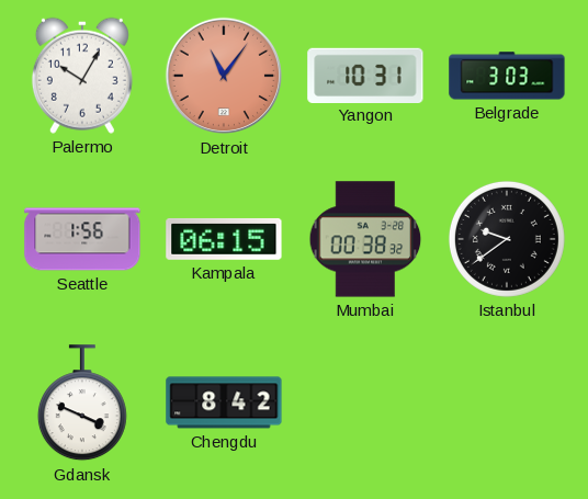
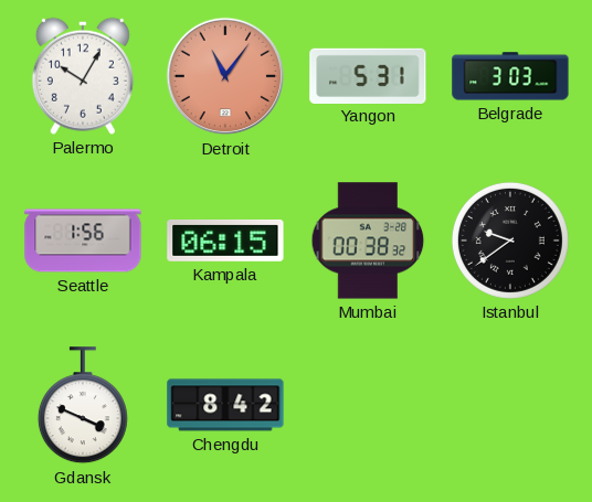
Yangon: 10:31 -> 5:31 (368, 75)
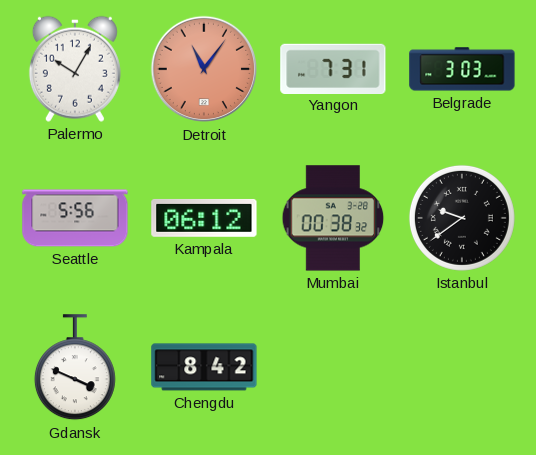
Yangon: 5:31 -> 7:31 (333, 68)
Seattle: 1:56 -> 5:56 (75, 218)
Kampala: 06:15 -> 06:12 (204, 218)
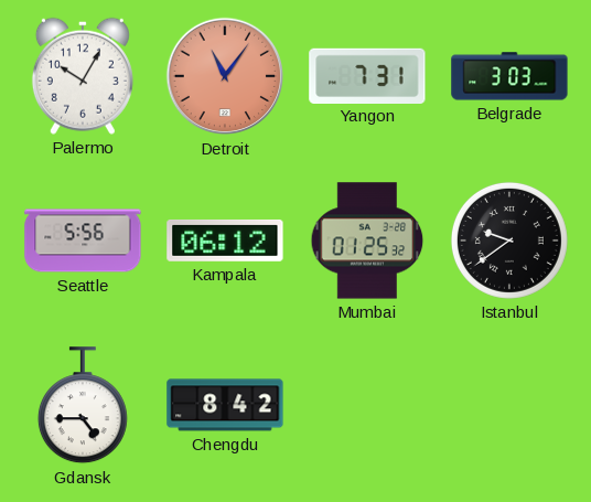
Mumbai: 00:38 -> 01:25 (367, 241)
Gdansk: 3:49 -> 4:45 (83, 406)
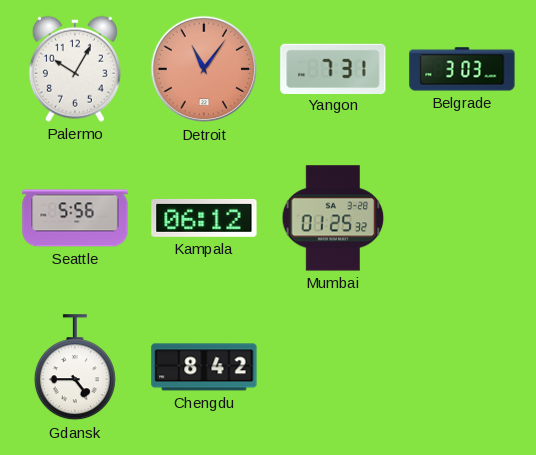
Istanbul: 9:39 -> none (509, 241)
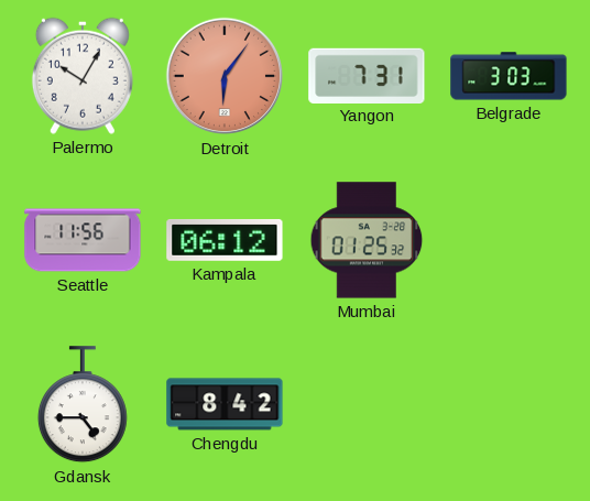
Detroit: 11:06 -> 6:06 (225, 76)
Seattle: 5:56 -> 11:56 (83, 240)
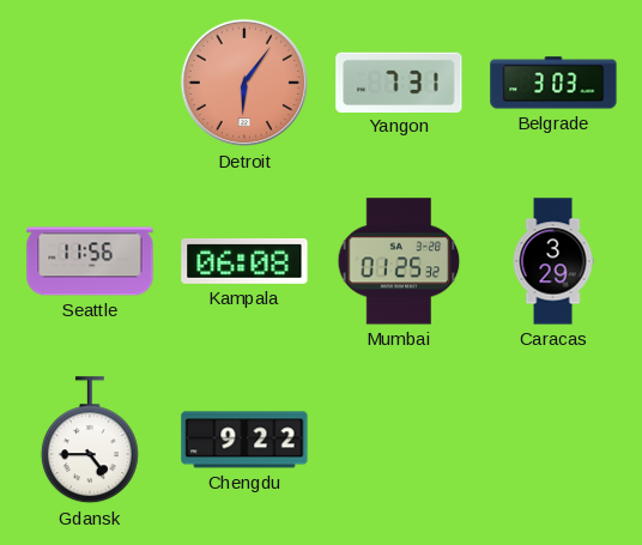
Palermo: 10:05 -> none (83, 76)
Kampala: 06:12 -> 06:08 (244, 261)
Caracas: none -> 3:29 (553, 261)
Chengdu: 8:42 -> 9:22 (244, 440)
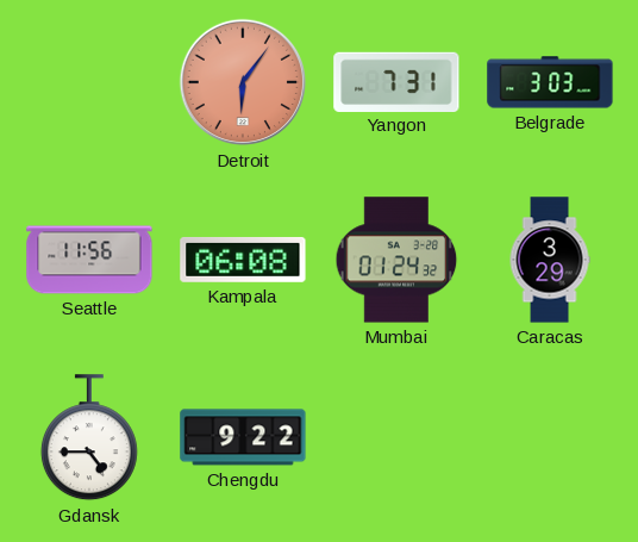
Mumbai: 01:25 -> 01:24 (396, 260)
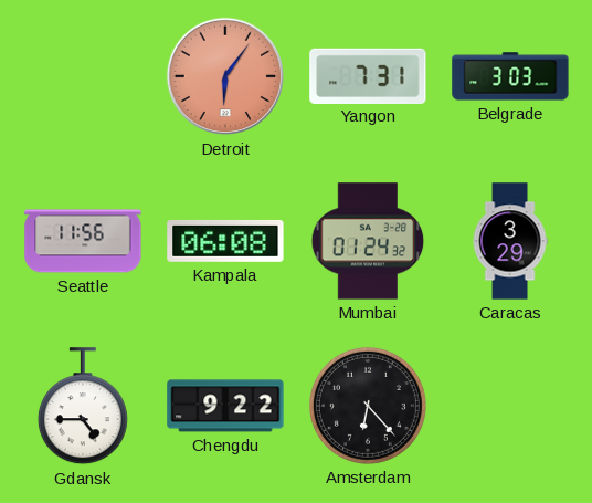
Amsterdam: none -> 6:23 (368, 406)
